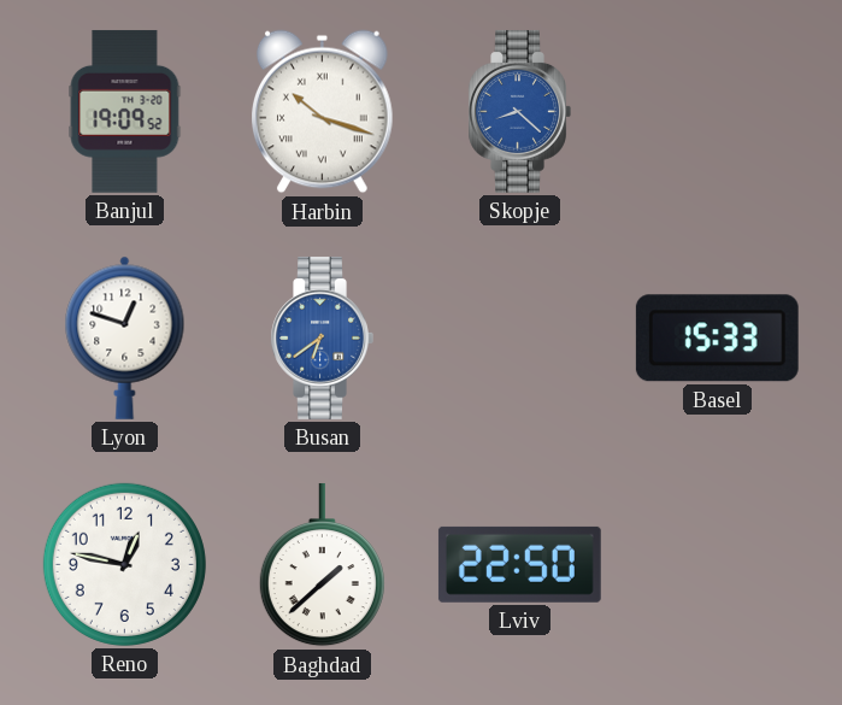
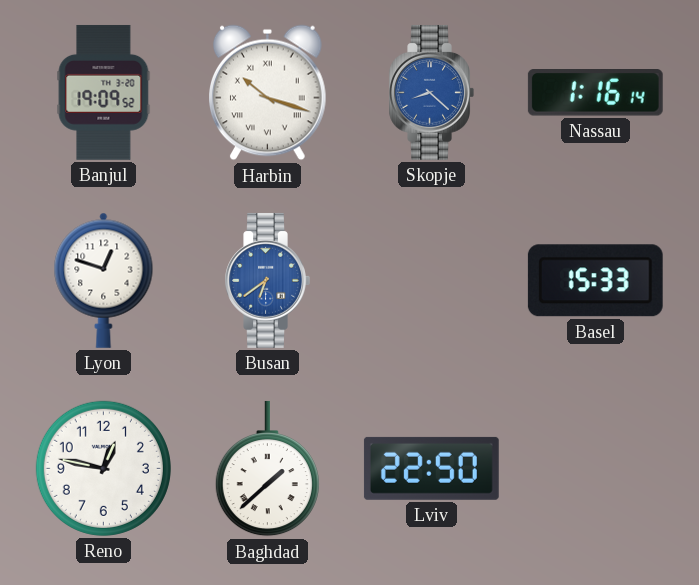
Nassau: none -> 1:16 (595, 93)
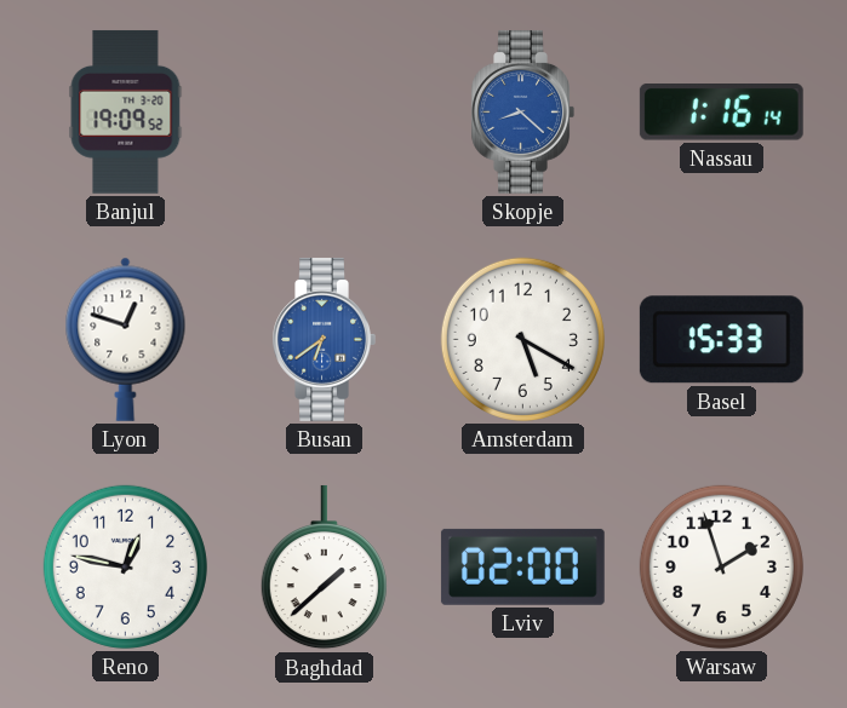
Harbin: 10:18 -> none (268, 93)
Amsterdam: none -> 5:20 (522, 339)
Lviv: 22:50 -> 02:00 (522, 566)
Warsaw: none -> 1:57 (721, 566)
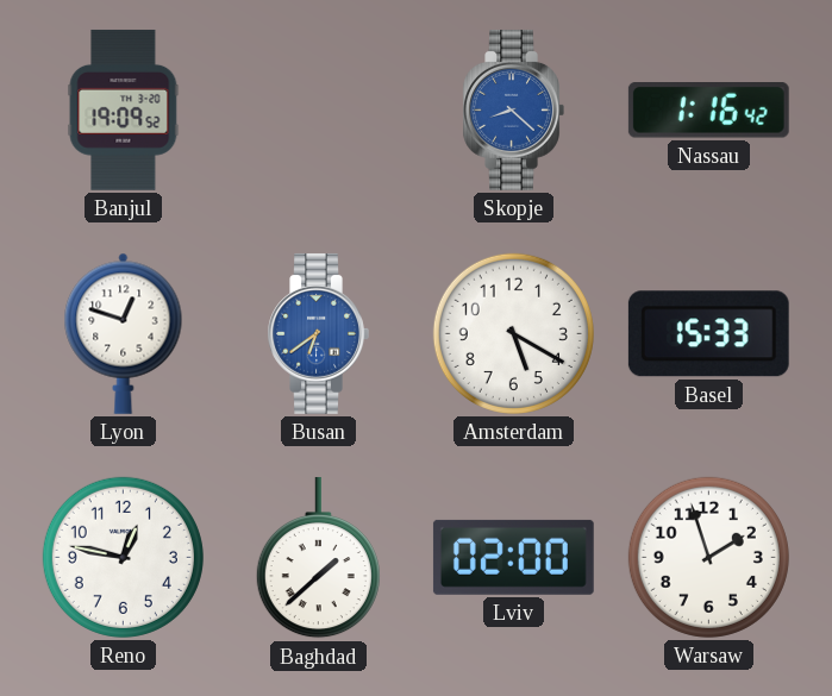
Nassau: 1:16:14 -> 1:16:42 (708, 111)
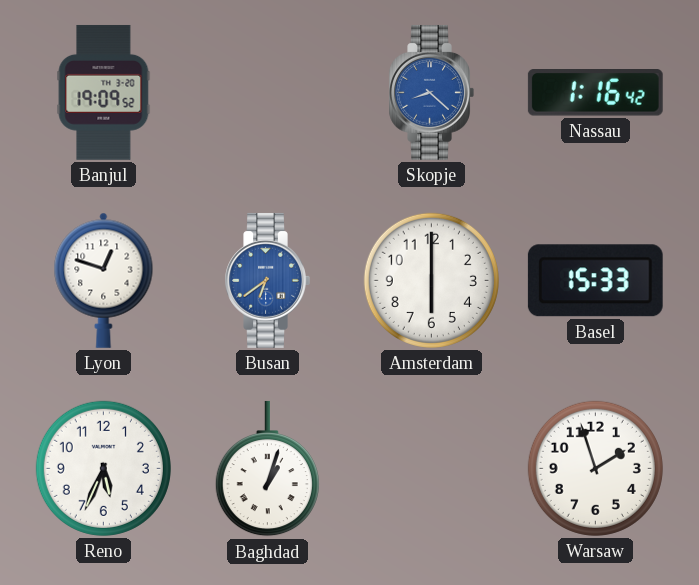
Amsterdam: 5:20 -> 6:00 (431, 280)
Reno: 12:47 -> 5:34 (103, 468)
Baghdad: 1:38 -> 1:03 (267, 469)
Lviv: 02:00 -> none (513, 557)
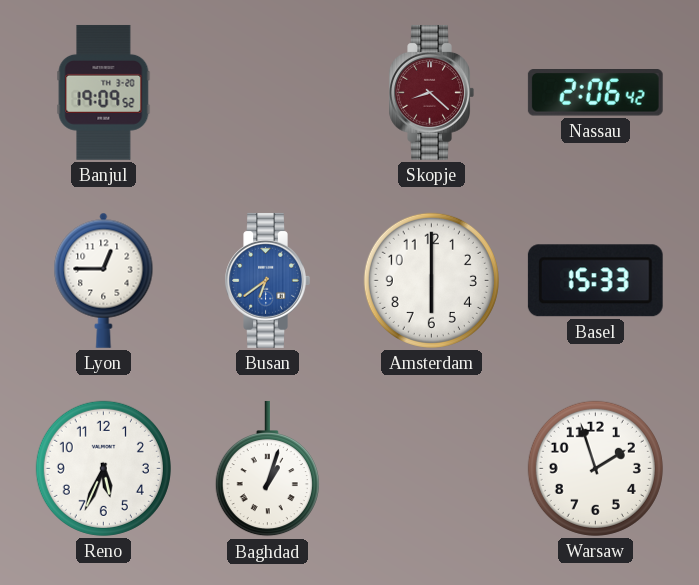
Skopje dial: blue -> burgundy (431, 92)
Nassau: 1:16 -> 2:06 (595, 93)
Lyon: 12:48 -> 12:45 (104, 280)
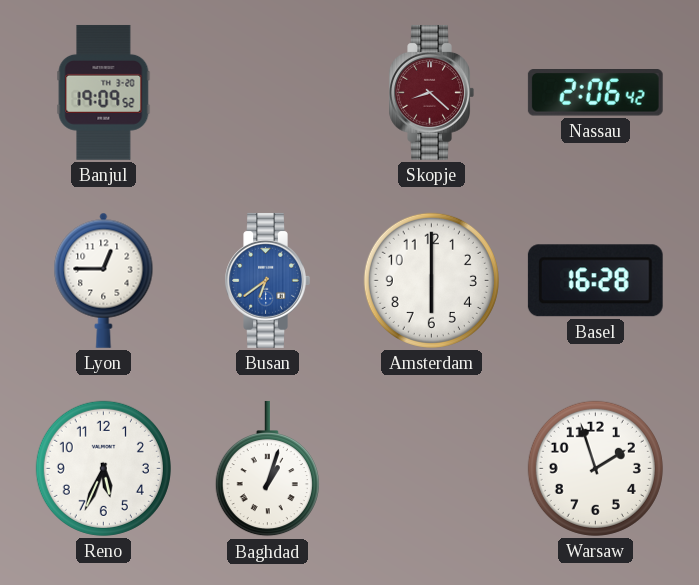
Basel: 15:33 -> 16:28 (595, 281)
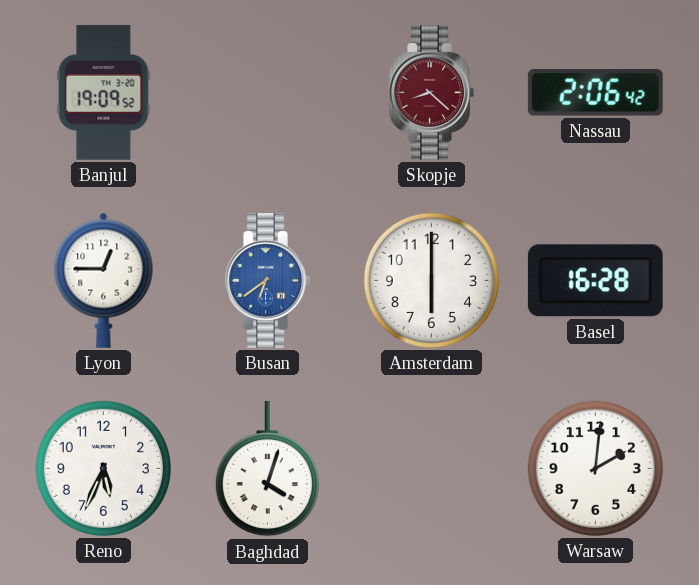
Baghdad: 1:03 -> 4:03 (267, 469)
Warsaw: 1:57 -> 2:01 (595, 468)
